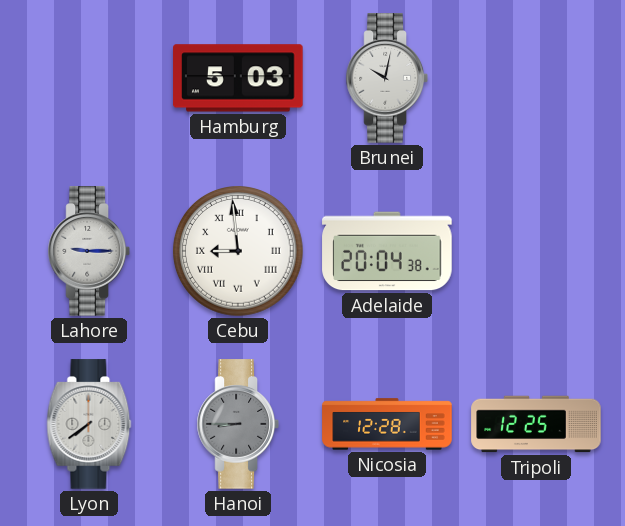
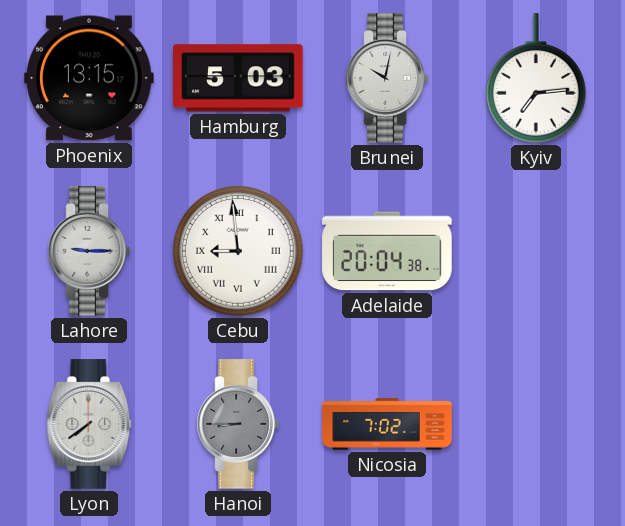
Phoenix: none -> 13:15 (89, 78)
Kyiv: none -> 7:14 (536, 78)
Nicosia: 12:28 -> 7:02 (387, 424)
Tripoli: 12:25 -> none (536, 424)
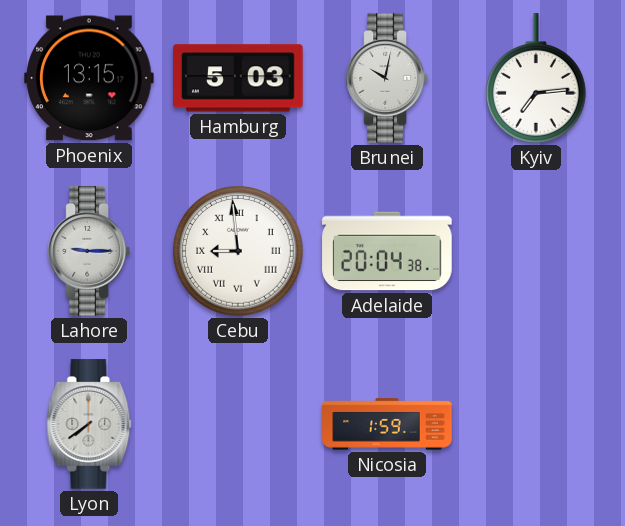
Hanoi: 8:45 -> none (238, 424)
Nicosia: 7:02 -> 1:59 (387, 424)
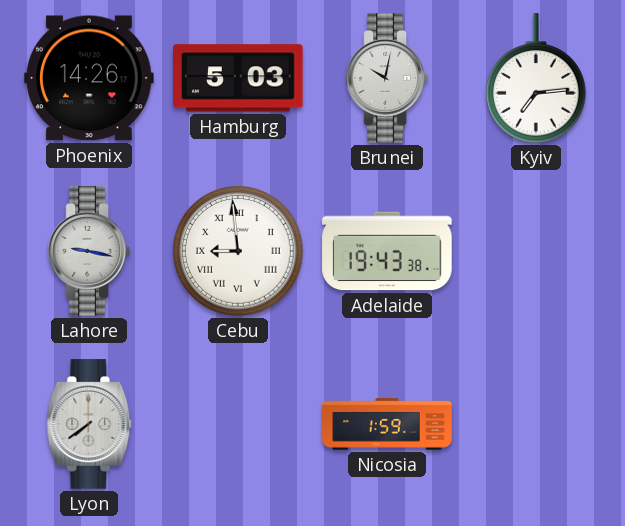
Phoenix: 13:15 -> 14:26 (89, 78)
Lahore: 9:15 -> 9:17 (89, 251)
Adelaide: 20:04 -> 19:43 (387, 251)
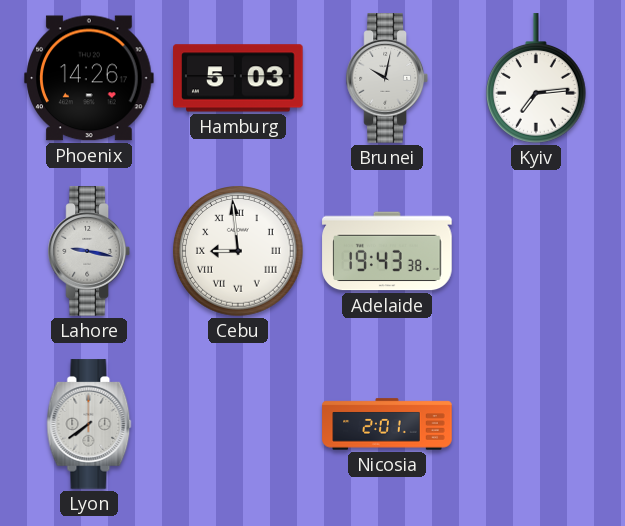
Nicosia: 1:59 -> 2:01 (387, 424)
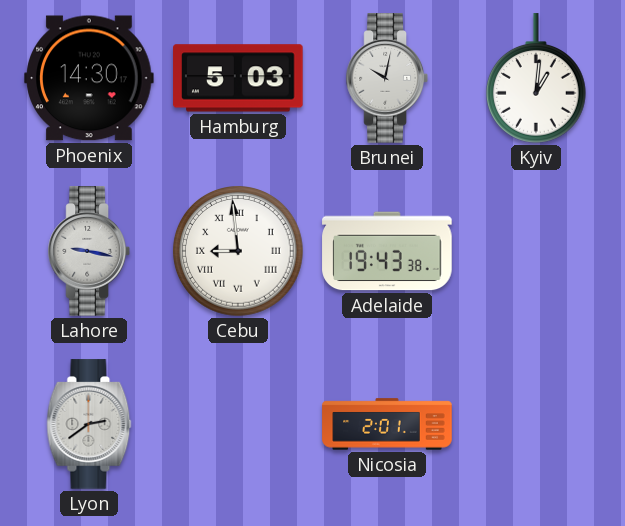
Phoenix: 14:26 -> 14:30 (89, 78)
Kyiv: 7:14 -> 1:01 (536, 78)
Lyon: 7:39 -> 2:39 (89, 424)
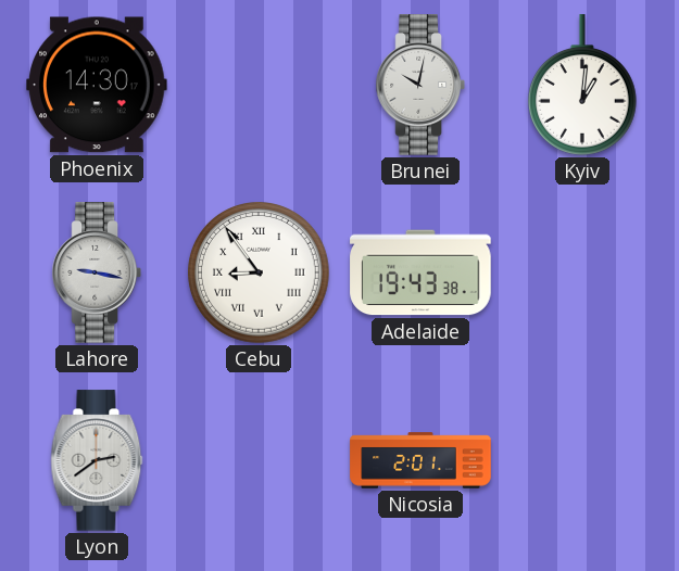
Hamburg: 5:03 -> none (238, 78)
Cebu: 8:59 -> 8:54 (260, 274)
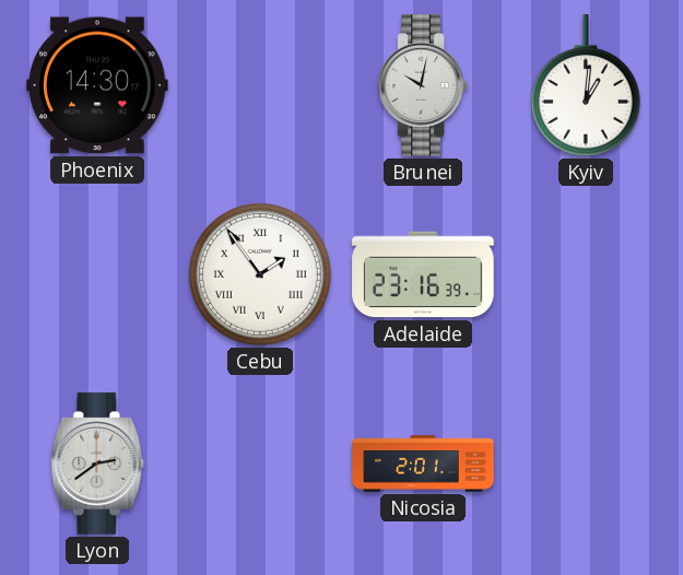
Lahore: 9:17 -> none (97, 272)
Cebu: 8:54 -> 1:54 (261, 275)
Adelaide: 19:43 -> 23:16 (423, 274)
